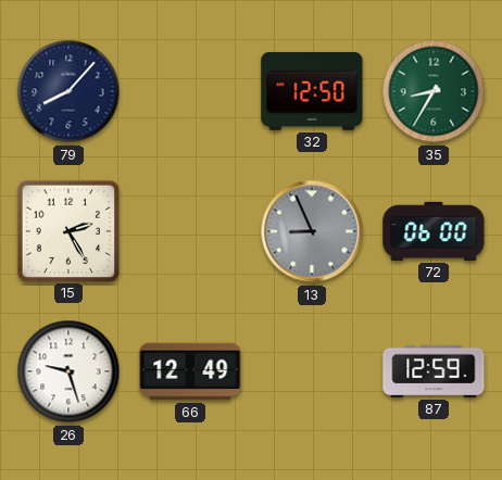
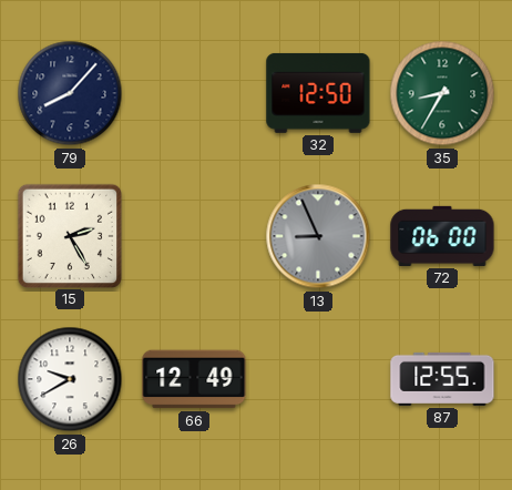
26: 9:27 -> 9:40 (70, 379)
87: 12:59 -> 12:55 (442, 379)
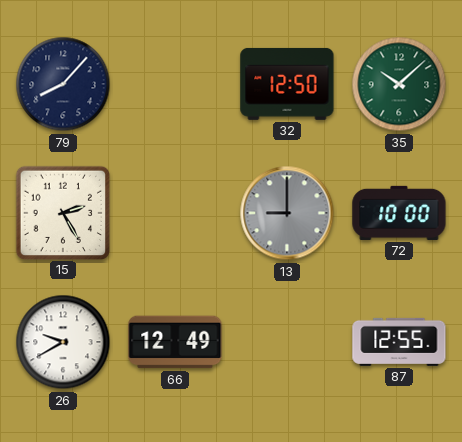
35: 8:35 -> 10:08 (399, 84)
13: 8:56 -> 9:00 (287, 213)
72: 06:00 -> 10:00 (399, 213)
